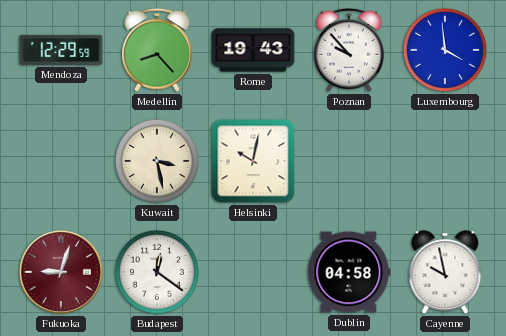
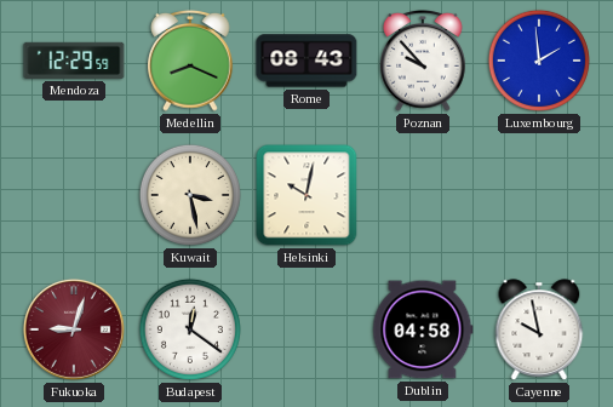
Medellin: 8:23 -> 8:19 (190, 62)
Rome: 19:43 -> 08:43 (306, 61)
Luxembourg: 3:59 -> 1:59 (539, 61)
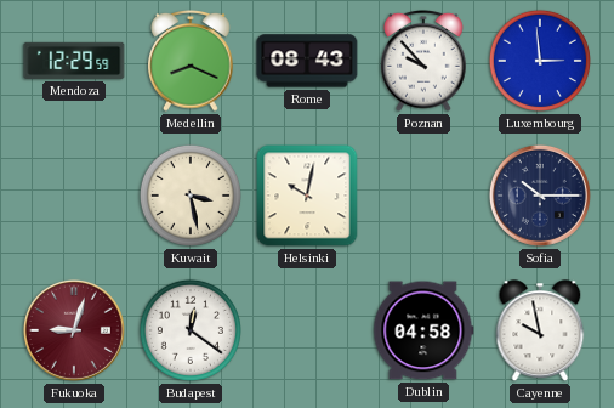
Luxembourg: 1:59 -> 2:59 (540, 61)
Sofia: none -> 10:15 (540, 195)
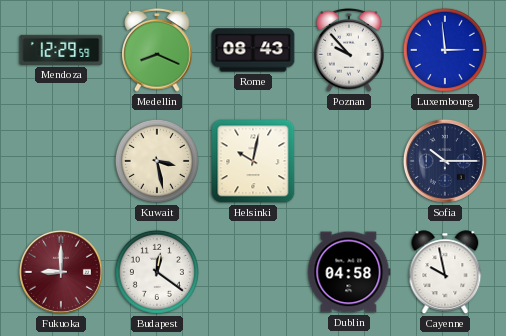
Fukuoka: 9:03 -> 9:00 (61, 272)
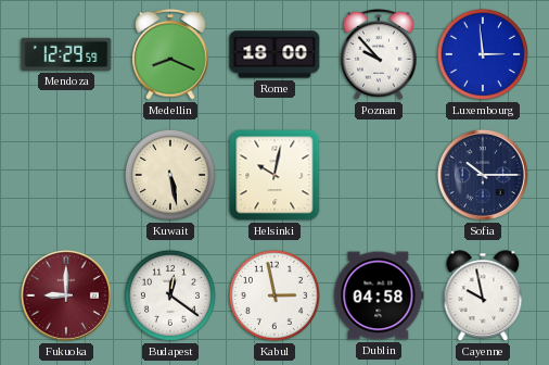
Rome: 08:43 -> 18:00 (274, 54)
Kuwait: 3:28 -> 5:28 (170, 175)
Kabul: none -> 2:58 (274, 295)
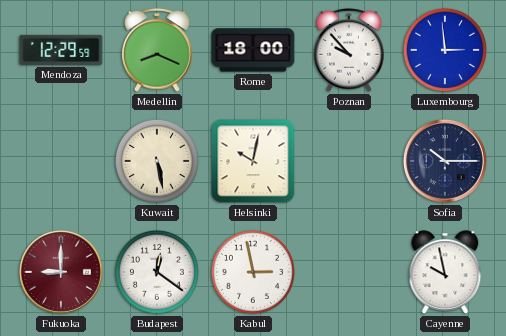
Dublin: 04:58 -> none (379, 295)
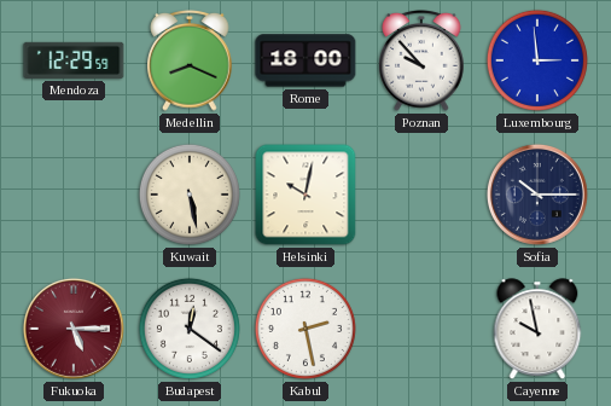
Fukuoka: 9:00 -> 5:15 (74, 329)
Kabul: 2:58 -> 2:28 (305, 329)
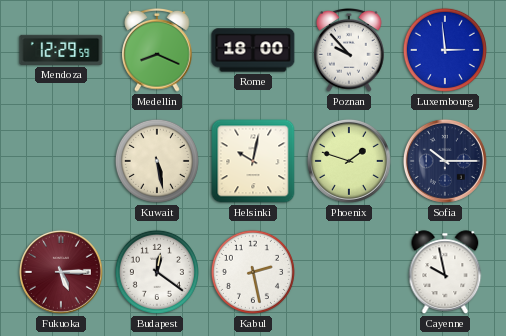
Phoenix: none -> 1:48 (349, 161)
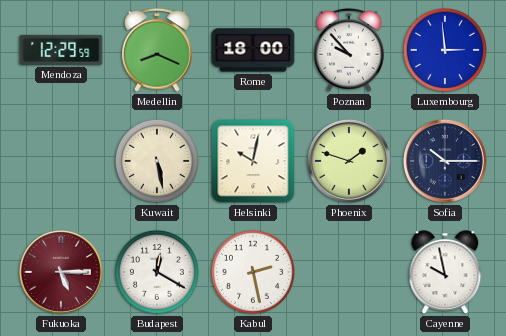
Budapest: 12:21 -> 12:20 (157, 272)
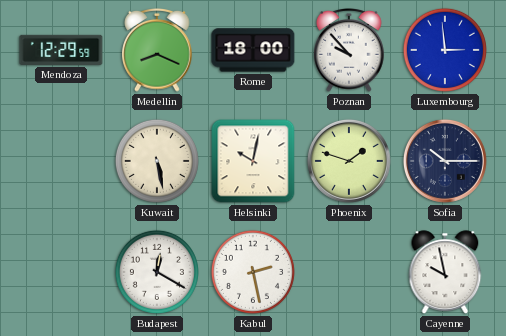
Fukuoka: 5:15 -> none (61, 272)
